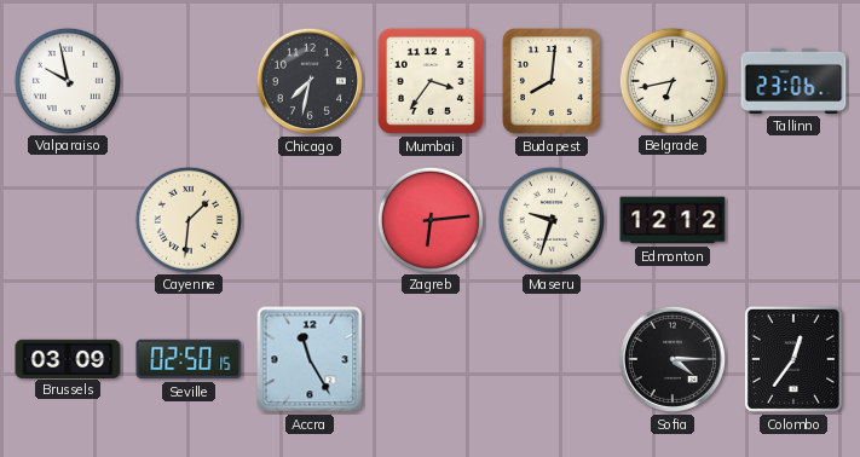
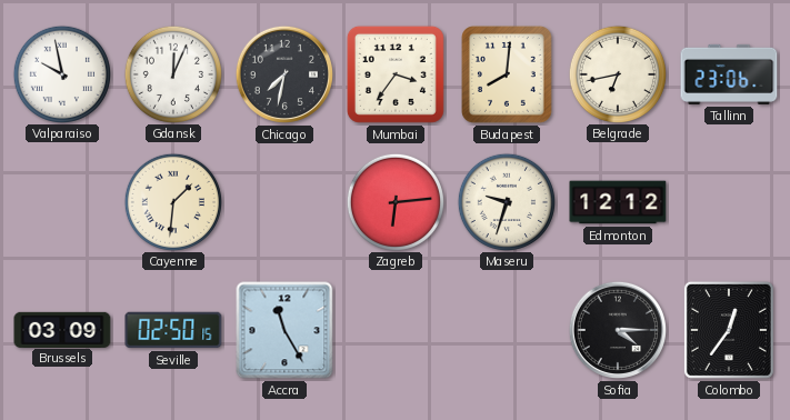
Gdansk: none -> 12:04 (172, 73)
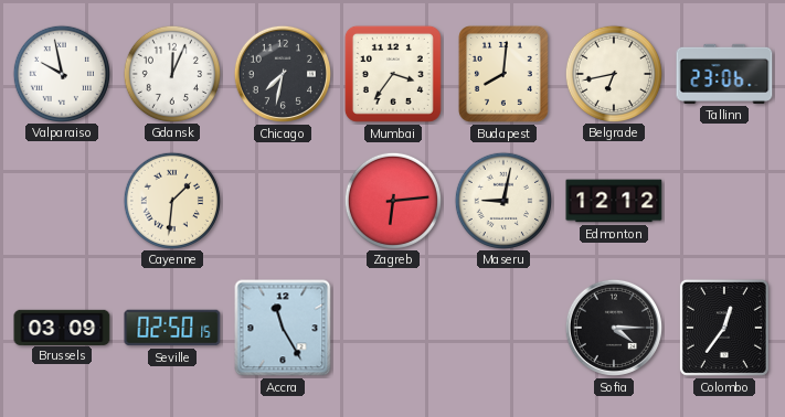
Maseru: 9:33 -> 9:02 (502, 200)
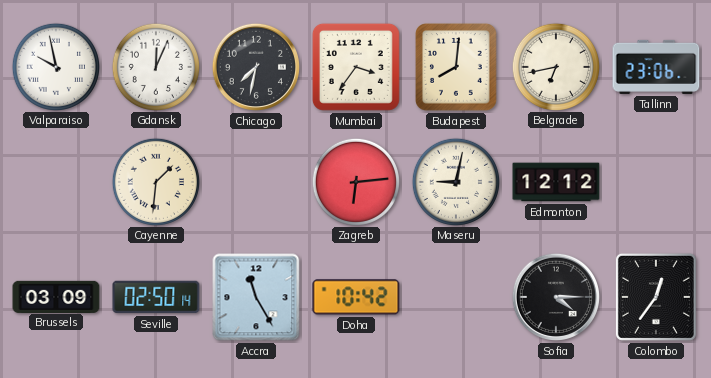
Seville: 02:50:15 -> 02:50:14 (156, 297)
Doha: none -> 10:42 (356, 297)
